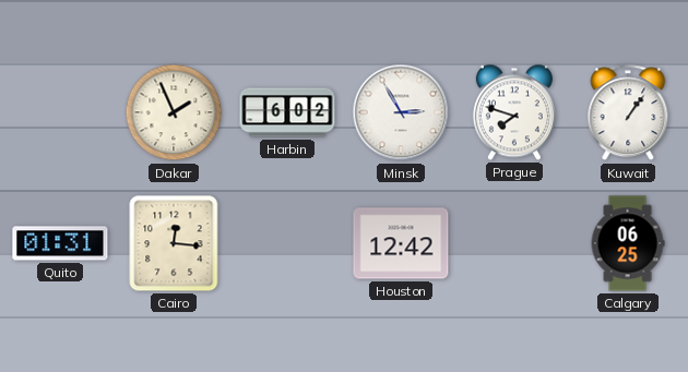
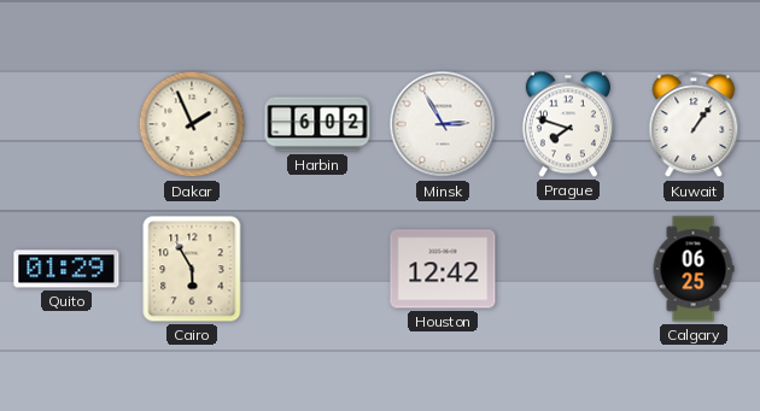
Quito: 01:31 -> 01:29 (66, 269)
Cairo: 12:16 -> 5:55 (192, 269)
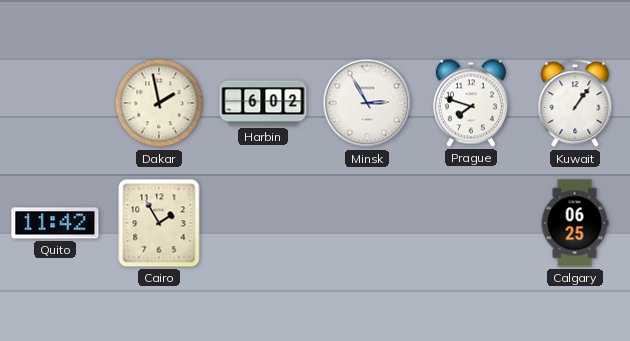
Dakar: 1:56 -> 1:58 (159, 103)
Quito: 01:29 -> 11:42 (55, 223)
Cairo: 5:55 -> 1:55 (159, 223)
Houston: 12:42 -> none (443, 269)
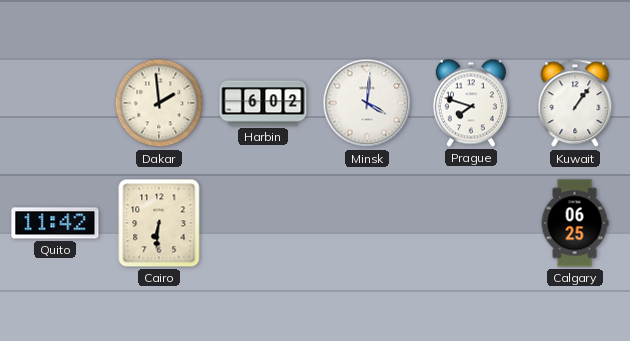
Dakar: 1:58 -> 1:59 (159, 103)
Minsk: 2:55 -> 4:01 (367, 103)
Cairo: 1:55 -> 6:31 (159, 223)
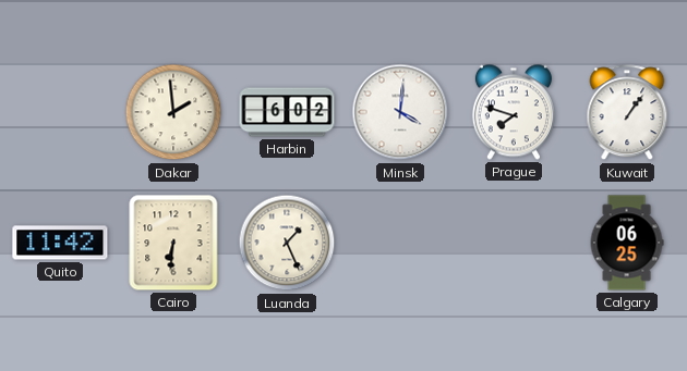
Luanda: none -> 1:26 (287, 243)
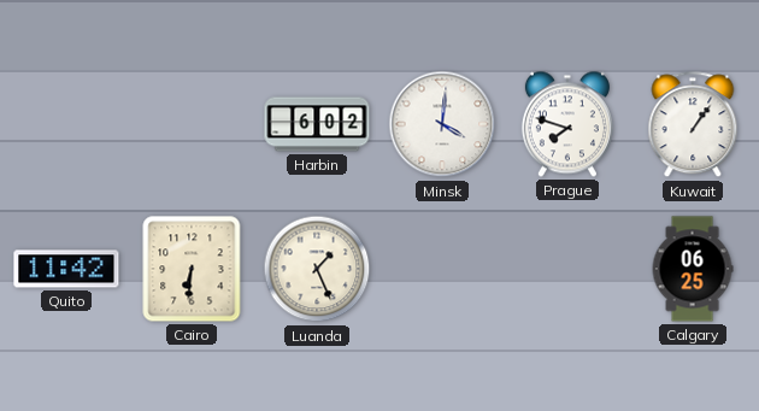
Dakar: 1:59 -> none (173, 112)
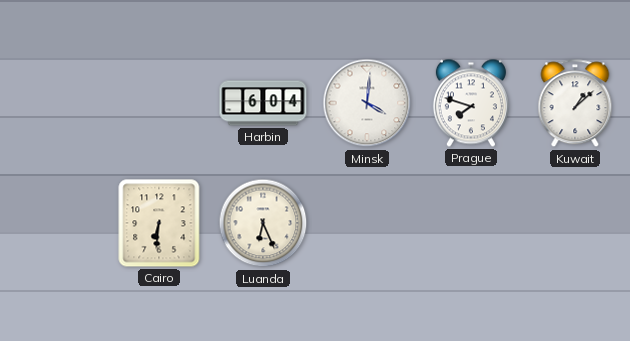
Harbin: 6:02 -> 6:04 (263, 103)
Kuwait: 1:06 -> 1:08 (575, 104)
Quito: 11:42 -> none (66, 269)
Luanda: 1:26 -> 6:26 (263, 223)
Calgary: 06:25 -> none (693, 269)
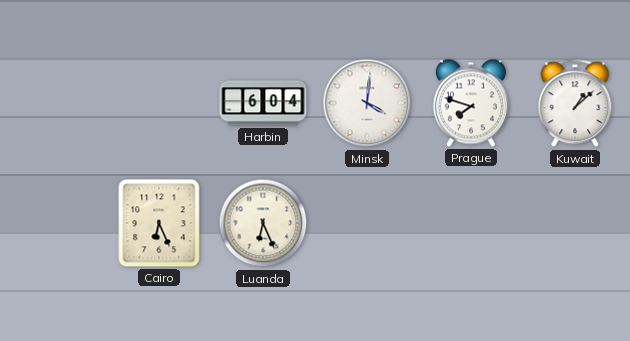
Cairo: 6:31 -> 6:26 (159, 223)
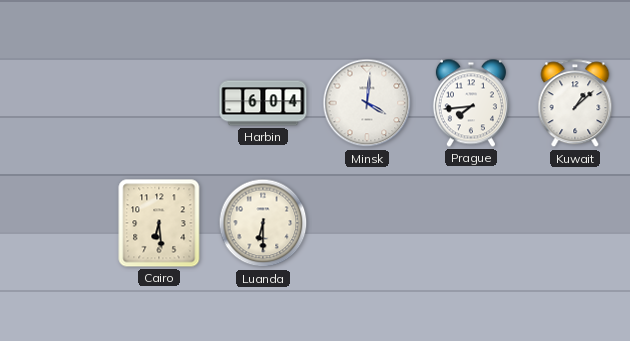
Prague: 7:48 -> 7:44 (471, 103)
Cairo: 6:26 -> 6:29 (159, 223)
Luanda: 6:26 -> 6:30 (263, 223)
